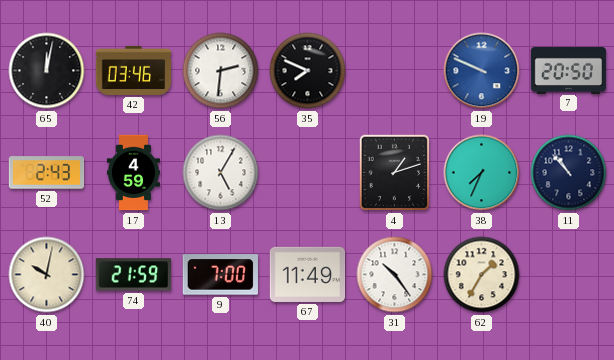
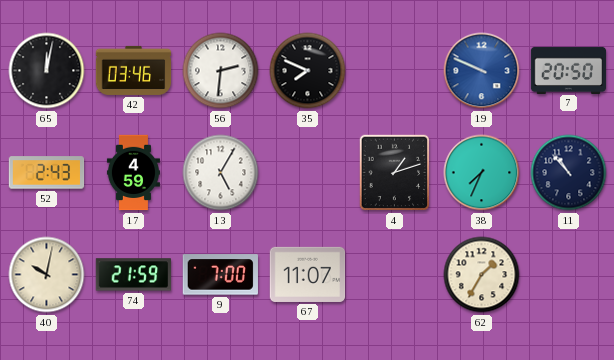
67: 11:49 -> 11:07 (308, 274)
31: 10:24 -> none (395, 275)
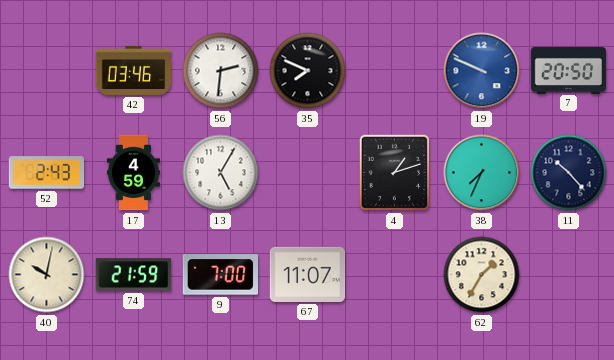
65: 12:02 -> none (47, 71)
11: 10:53 -> 10:23 (569, 173)
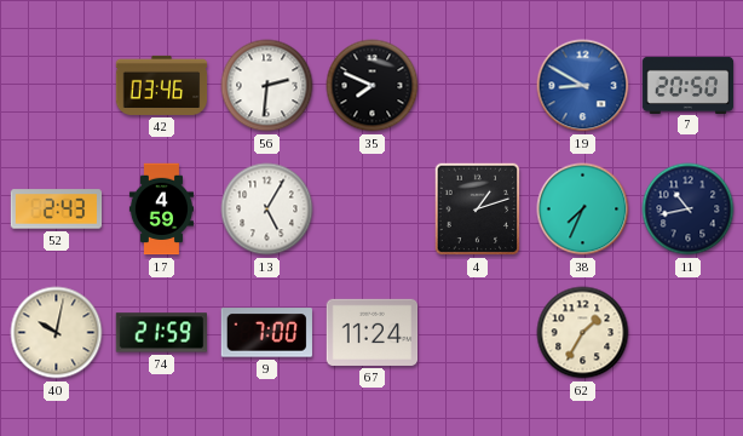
19: 9:49 -> 8:50 (583, 86)
11: 10:23 -> 10:43 (689, 210)
67: 11:07 -> 11:24 (373, 332)
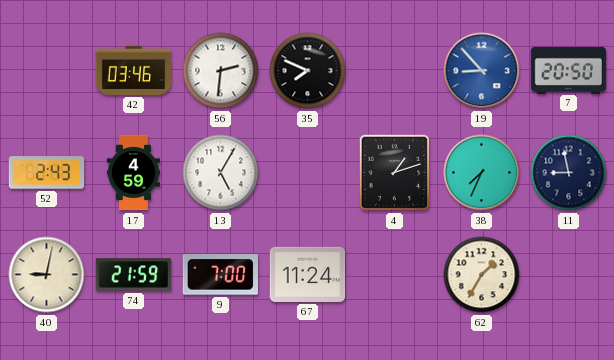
19: 8:50 -> 8:53 (482, 71)
11: 10:43 -> 8:58 (569, 173)
40: 10:02 -> 9:02 (47, 275)
